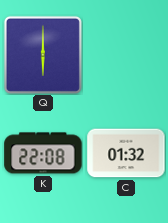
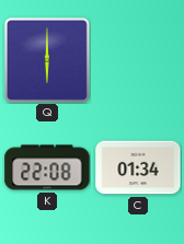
C: 01:32 -> 01:34 (138, 167)
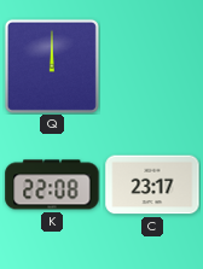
Q: 6:00 -> 12:00 (52, 66)
C: 01:34 -> 23:17 (152, 185)
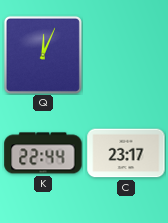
Q: 12:00 -> 12:04 (43, 55)
K: 22:08 -> 22:44 (43, 153)
